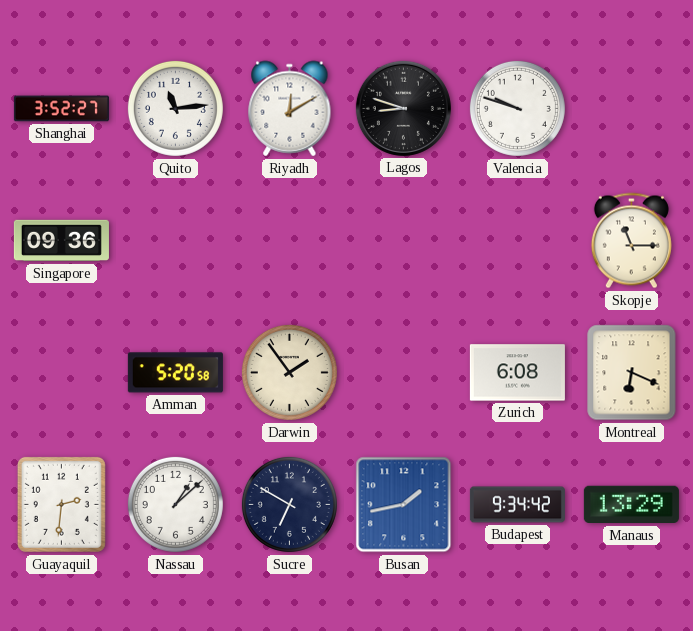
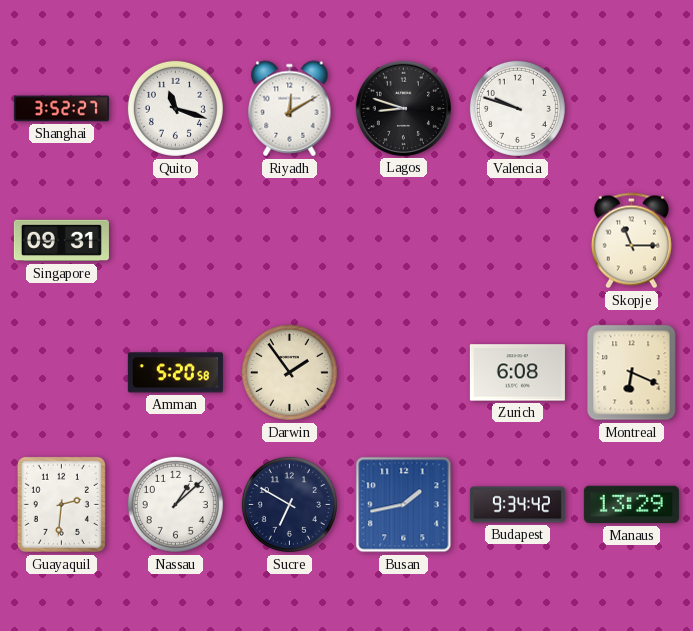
Quito: 11:14 -> 11:18 (175, 108)
Singapore: 09:36 -> 09:31 (61, 241)
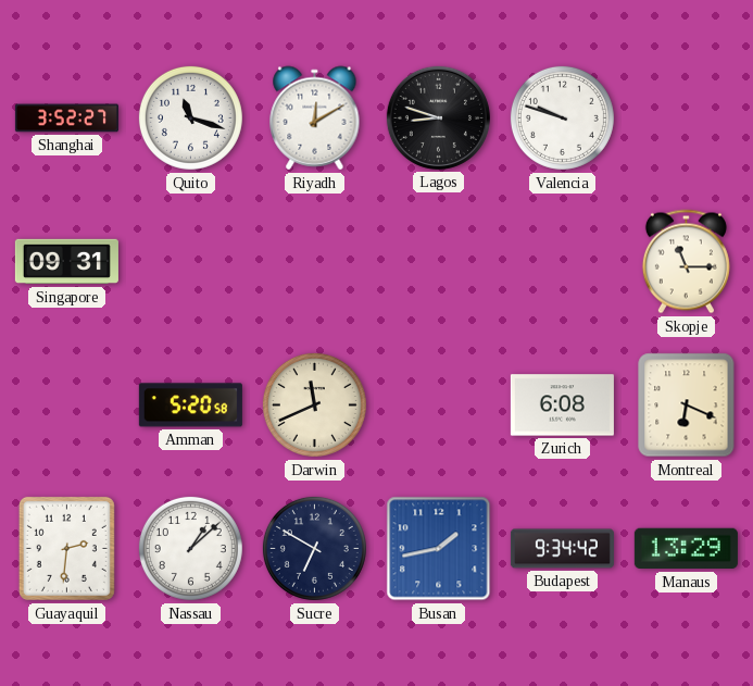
Darwin: 1:54 -> 11:41 (314, 404)
